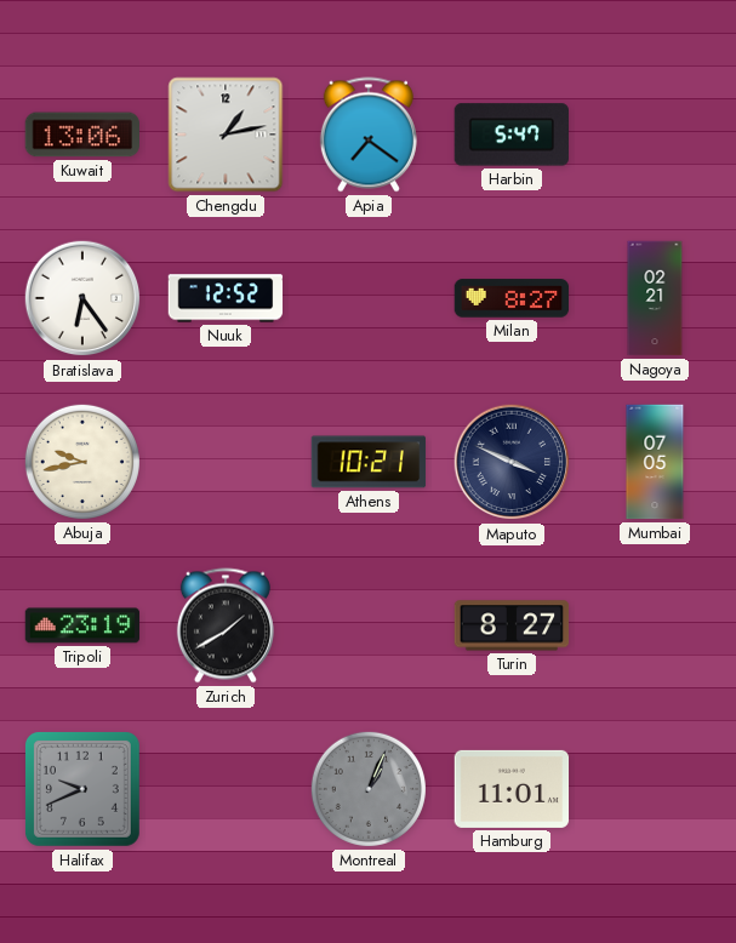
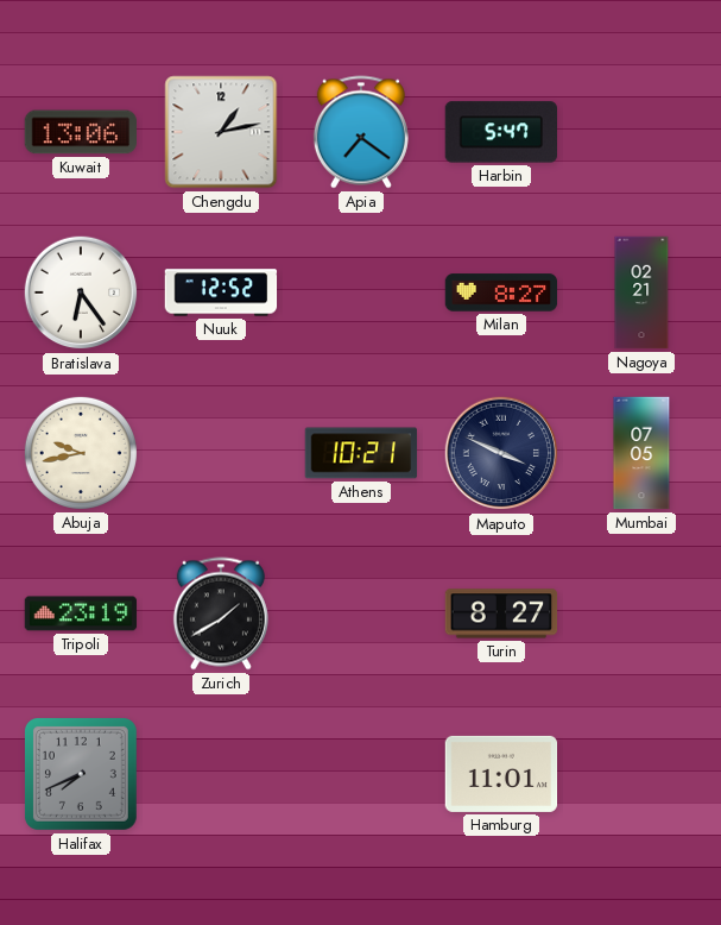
Halifax: 9:41 -> 7:41 (81, 774)
Montreal: 1:04 -> none (369, 789)
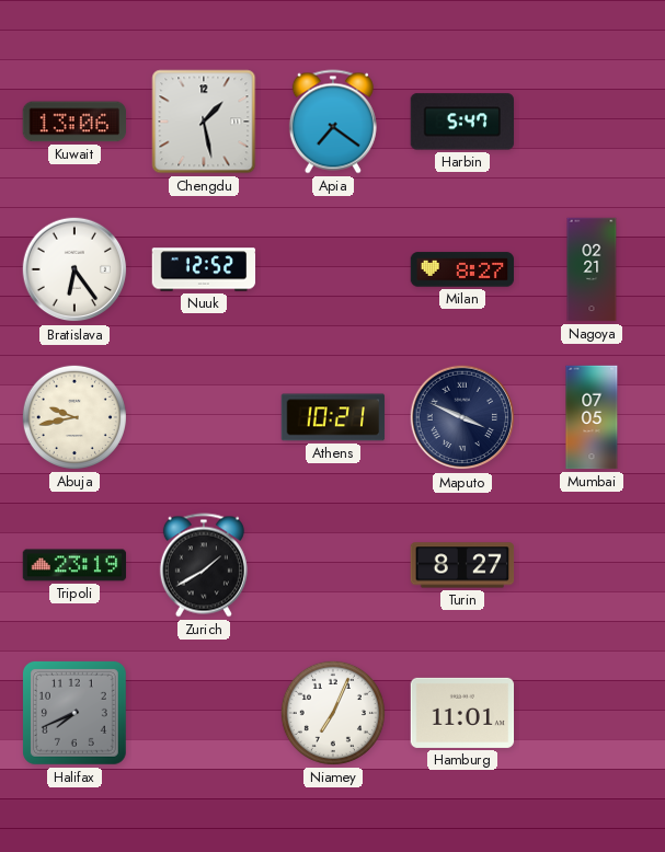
Chengdu: 1:13 -> 1:28 (204, 122)
Niamey: none -> 7:04 (333, 713)
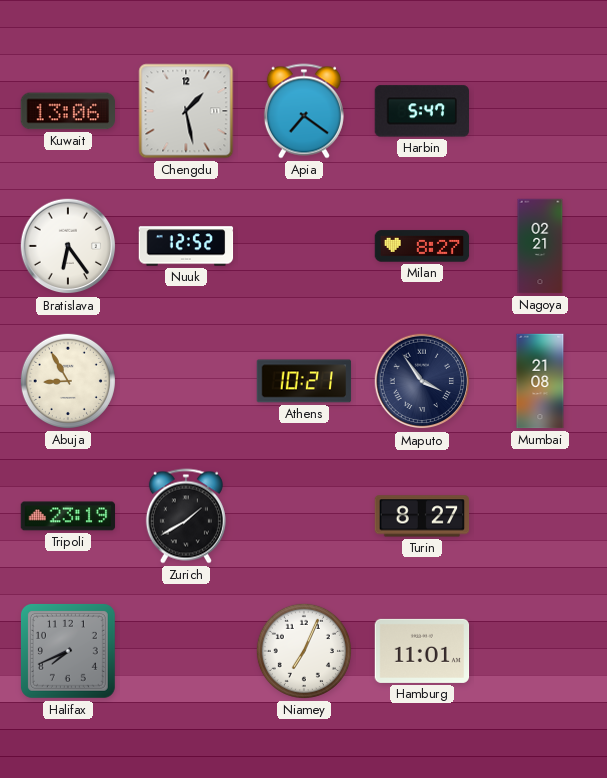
Abuja: 9:43 -> 8:55 (68, 381)
Maputo: 3:49 -> 3:54 (422, 381)
Mumbai: 07:05 -> 21:08 (540, 381)
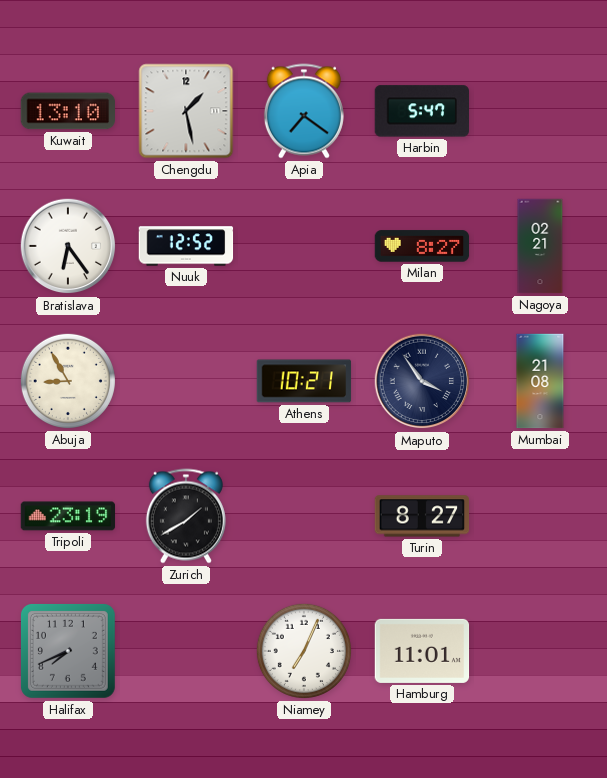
Kuwait: 13:06 -> 13:10 (67, 111)
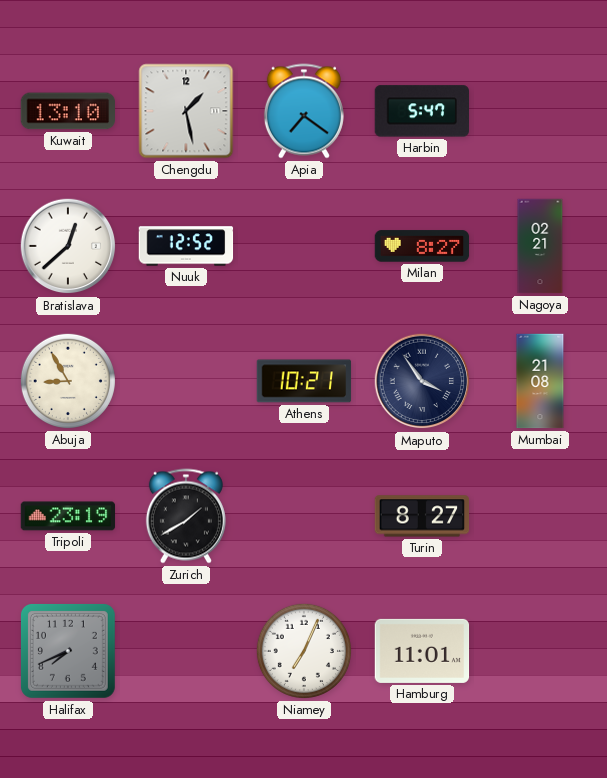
Bratislava: 6:24 -> 12:38 (68, 246)
